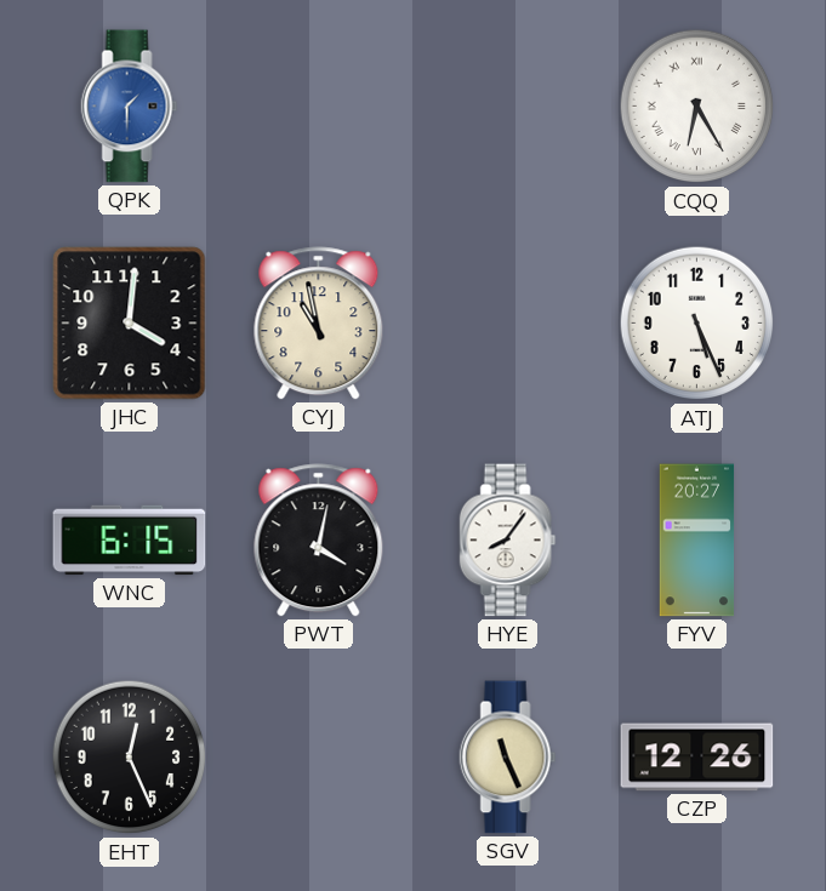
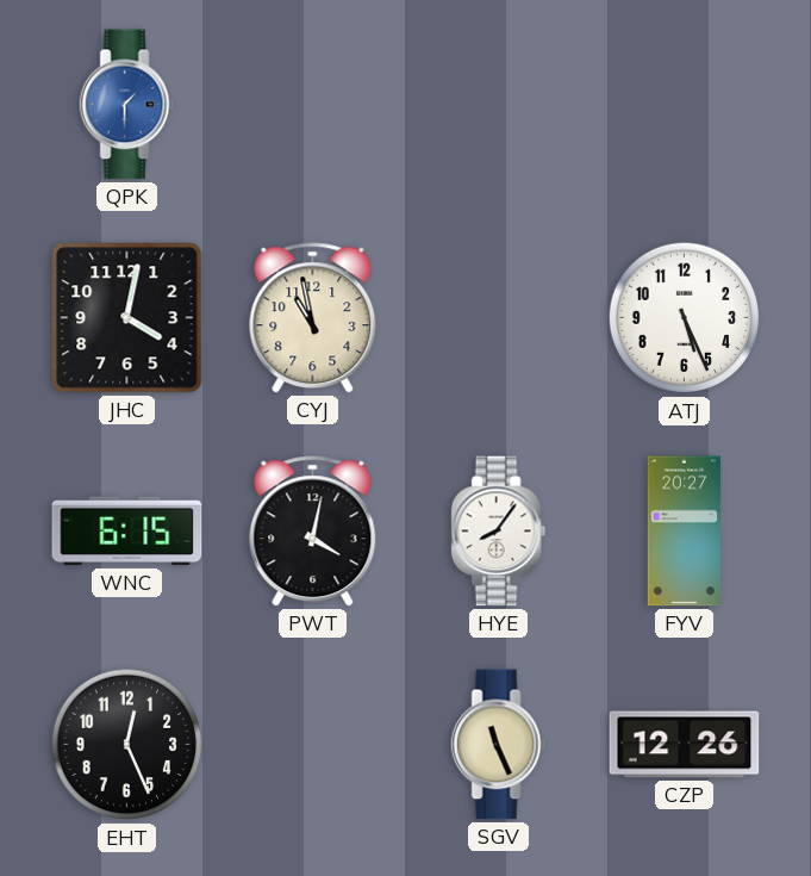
CQQ: 6:25 -> none (697, 107)
JHC: 4:01 -> 4:02 (127, 318)
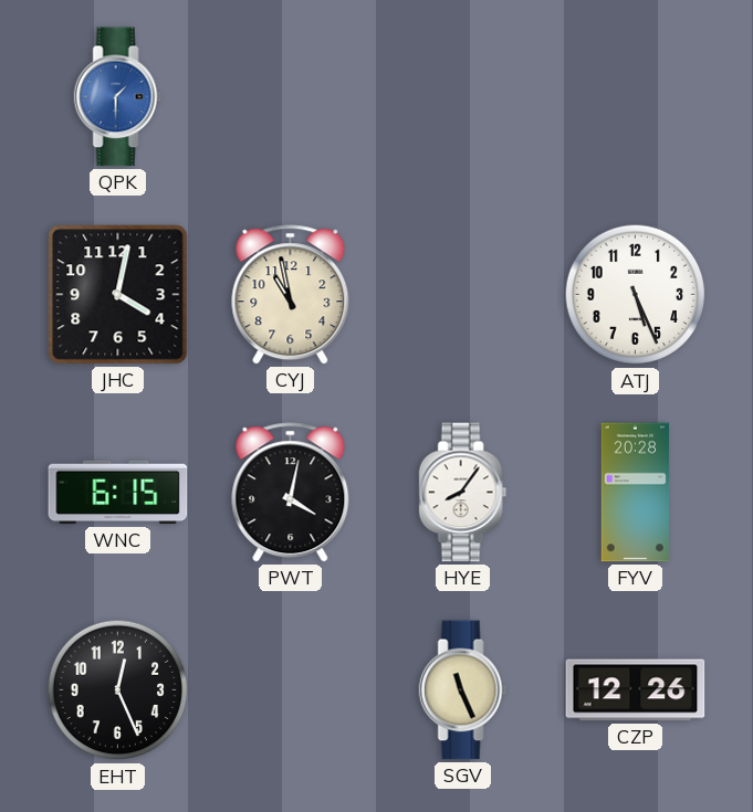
FYV: 20:27 -> 20:28 (636, 493)
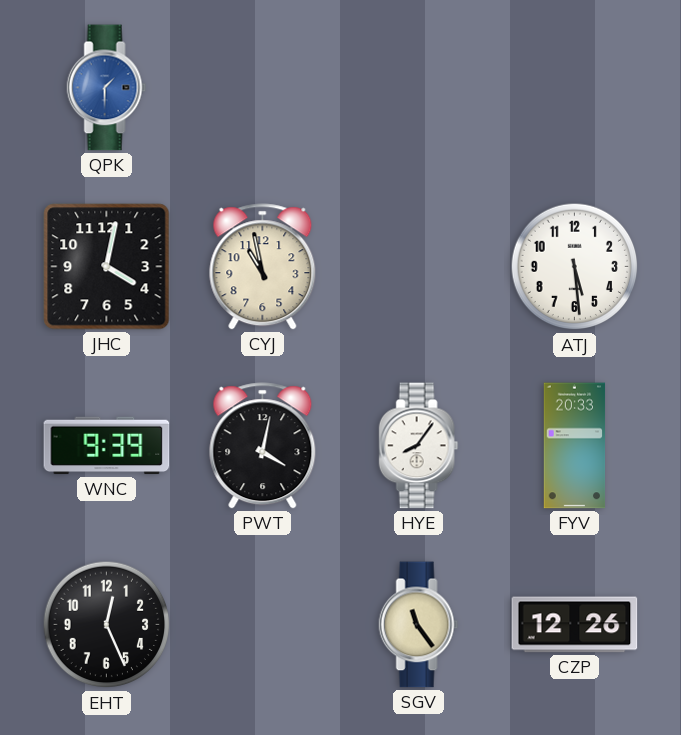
ATJ: 5:26 -> 5:29 (575, 267)
WNC: 6:15 -> 9:39 (107, 446)
FYV: 20:28 -> 20:33 (575, 446)
SGV: 11:26 -> 11:24 (419, 625)
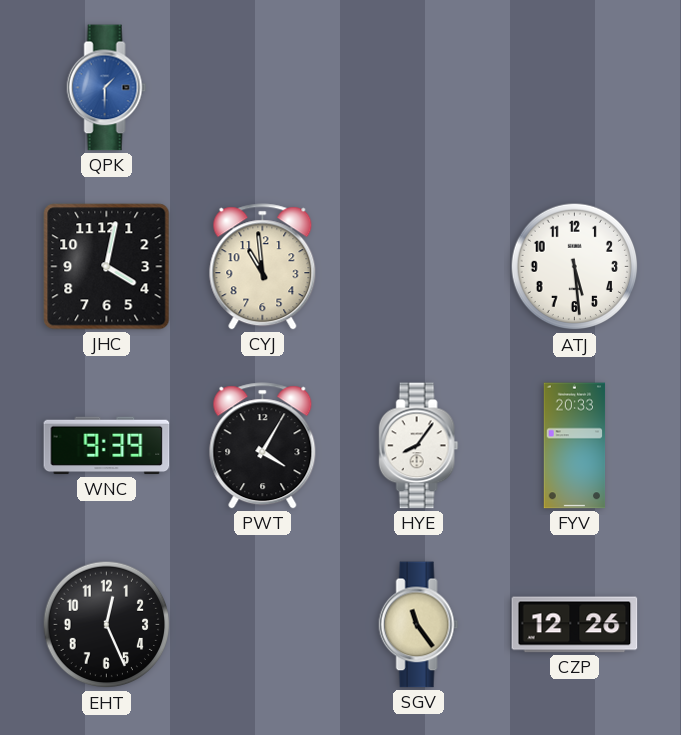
CYJ: 10:58 -> 10:59 (263, 267)
PWT: 4:02 -> 4:05 (263, 446)
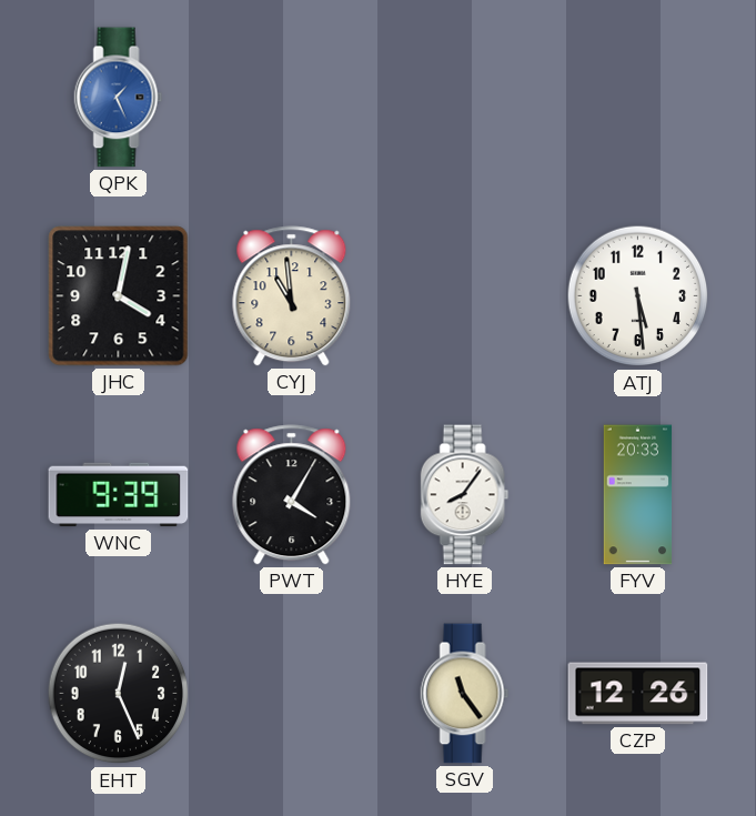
QPK: 1:30 -> 1:26 (119, 98)
